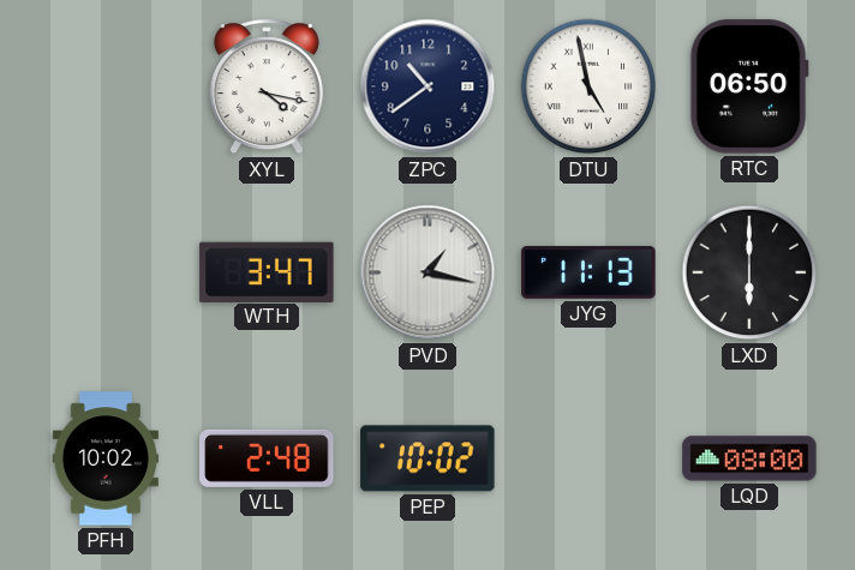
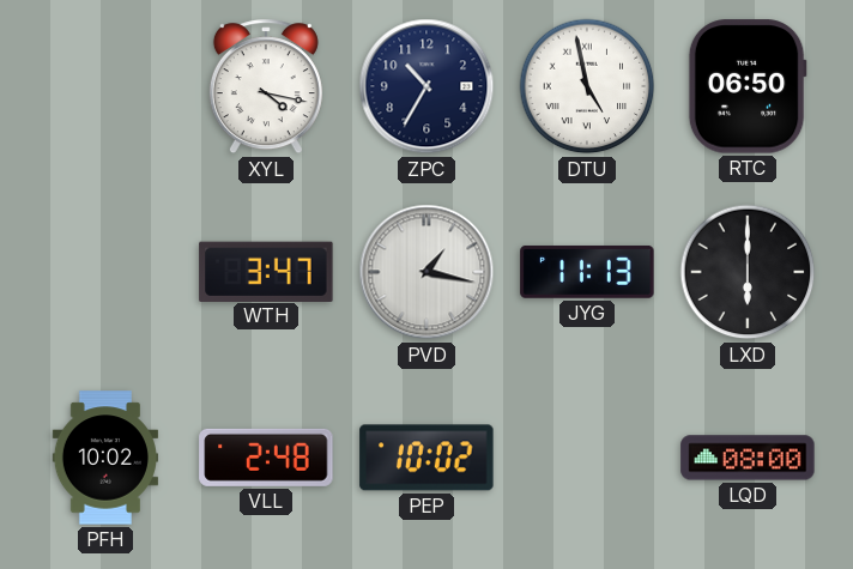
ZPC: 10:39 -> 10:35 (426, 86)
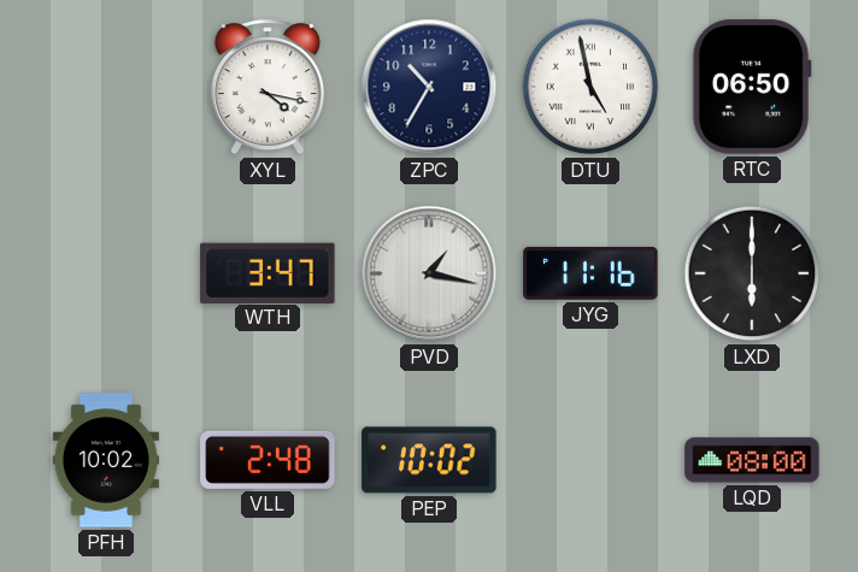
JYG: 11:13 -> 11:16 (590, 273)
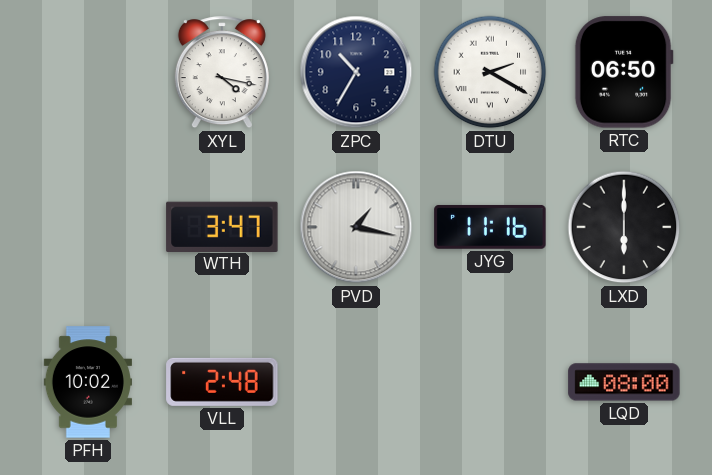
DTU: 4:58 -> 2:20 (490, 72)
PEP: 10:02 -> none (429, 460)
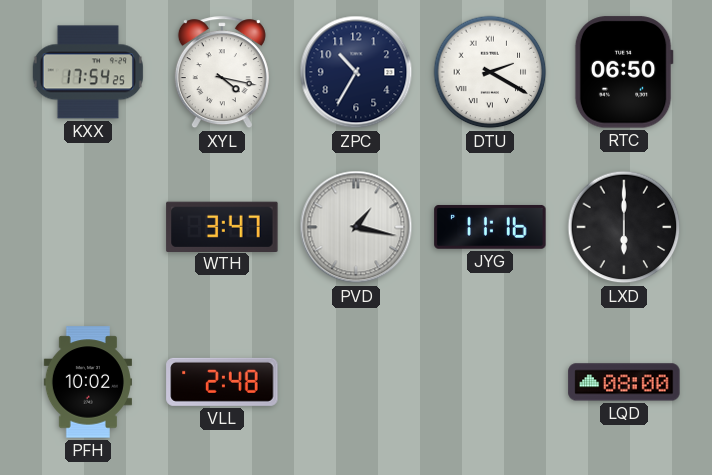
KXX: none -> 17:54 (88, 72)
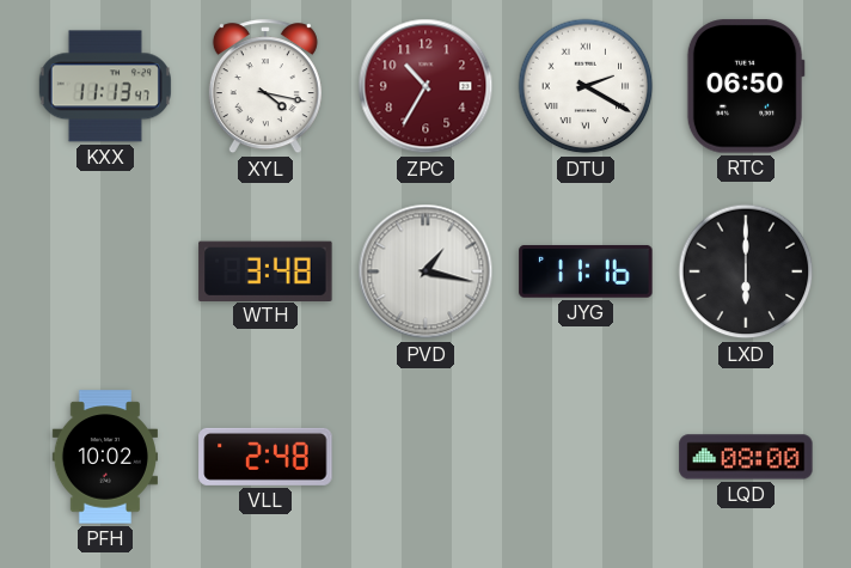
KXX: 17:54 -> 11:13 (105, 86)
ZPC dial: navy -> burgundy (425, 86)
WTH: 3:47 -> 3:48 (265, 270)
